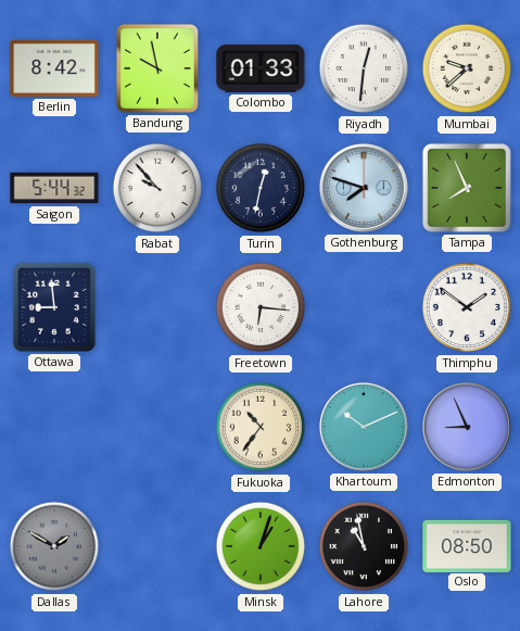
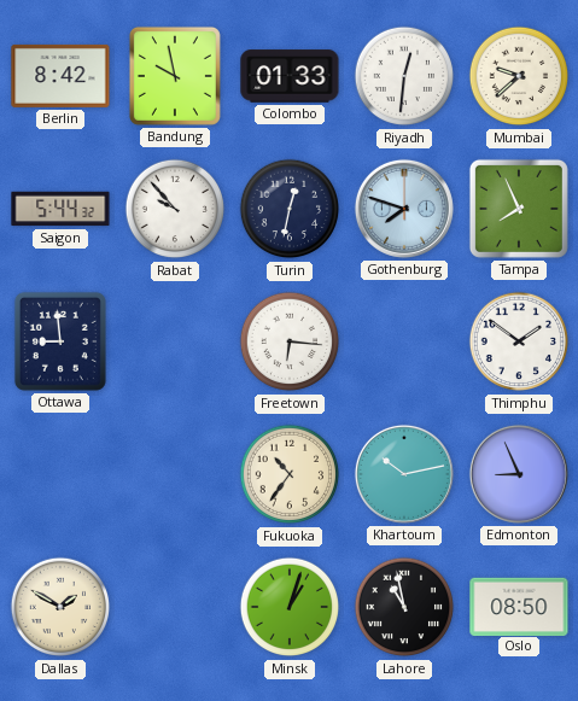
Khartoum: 10:11 -> 10:13 (404, 474)
Dallas dial: grey -> cream (60, 607)
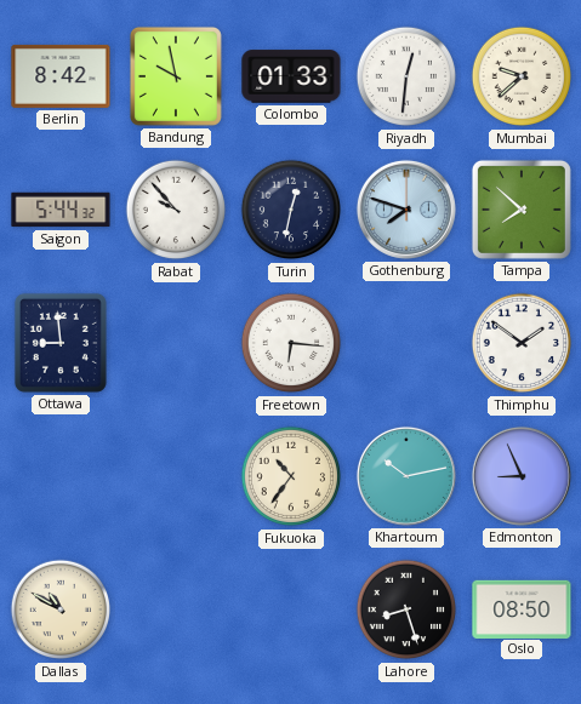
Tampa: 7:56 -> 7:52 (522, 210)
Dallas: 1:50 -> 10:50 (61, 609)
Minsk: 1:03 -> none (290, 607)
Lahore: 10:58 -> 8:27 (406, 609)
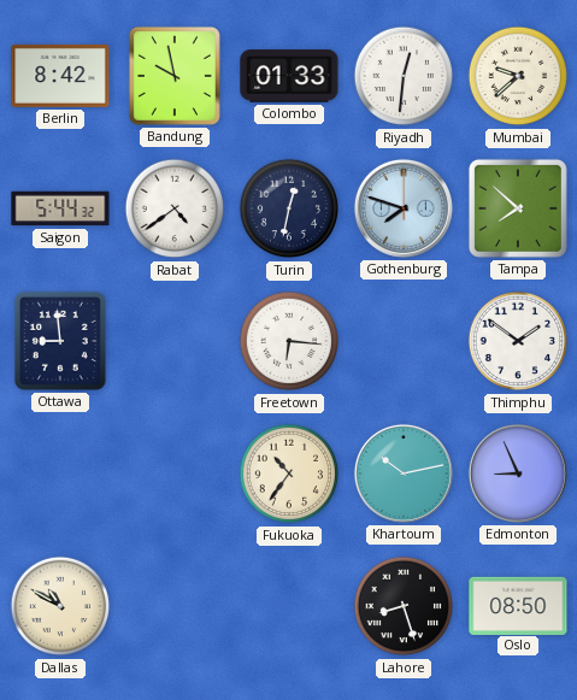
Rabat: 9:53 -> 4:39 (175, 208)
